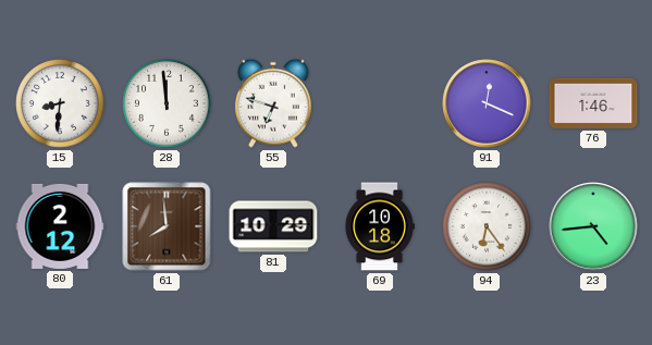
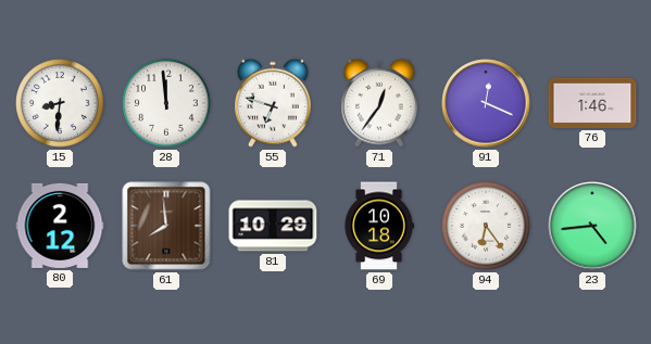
71: none -> 12:36 (380, 103)
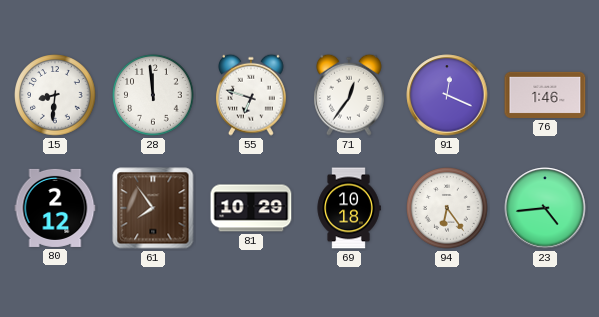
61: 7:59 -> 7:54 (153, 208)
